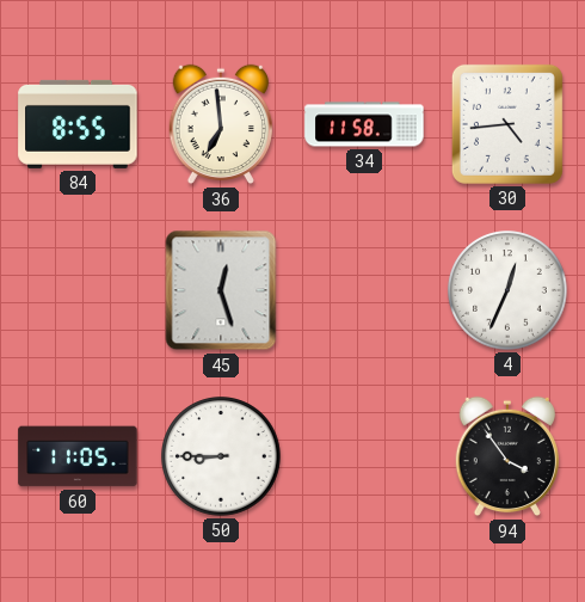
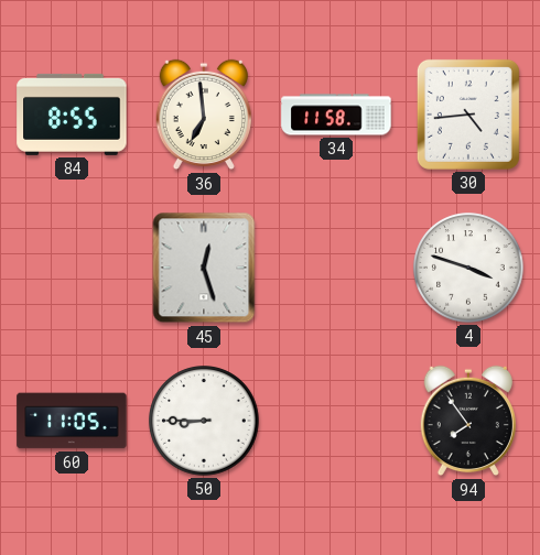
4: 12:34 -> 3:48 (468, 268)
94: 3:54 -> 7:54 (468, 421)
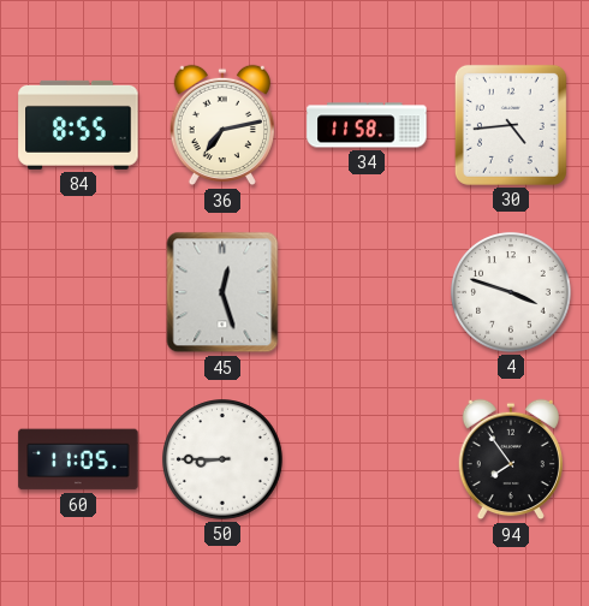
36: 6:59 -> 7:13 (222, 125)
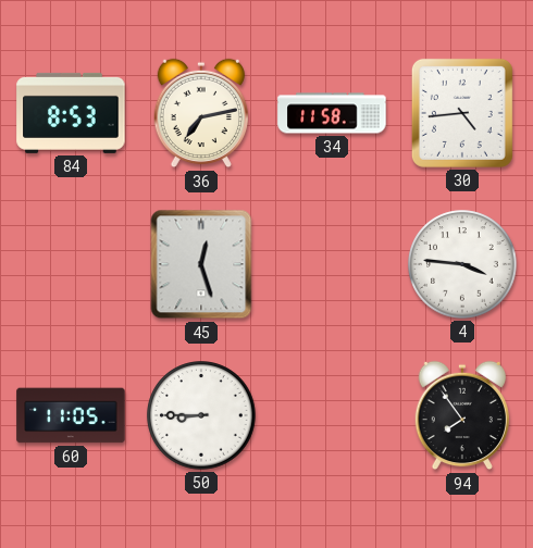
84: 8:55 -> 8:53 (71, 113)
4: 3:48 -> 3:46 (462, 264)
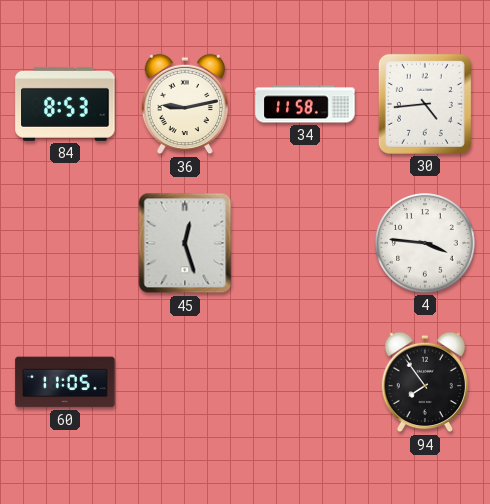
36: 7:13 -> 9:13 (185, 104)
50: 8:45 -> none (201, 415)
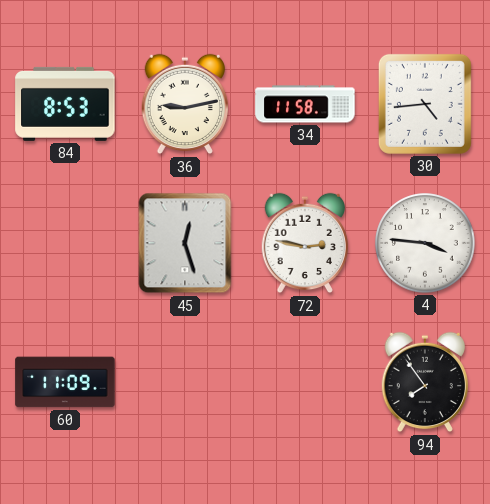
72: none -> 2:47 (305, 243)
60: 11:05 -> 11:09 (65, 382)
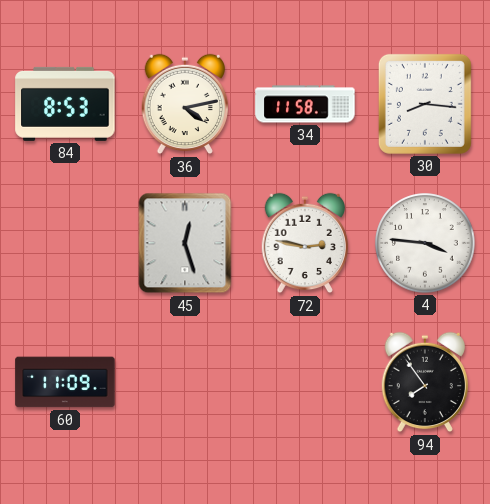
36: 9:13 -> 4:13 (185, 104)
30: 4:44 -> 8:16 (425, 104)
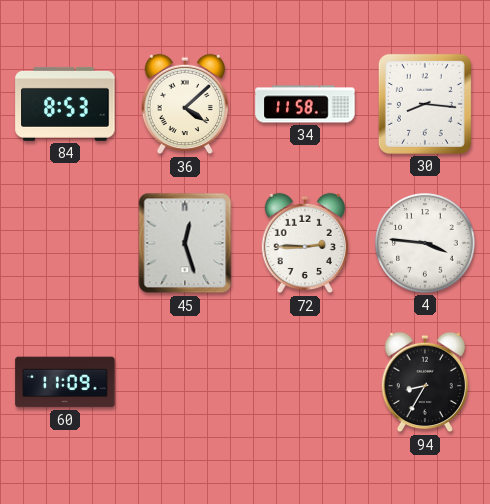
36: 4:13 -> 4:08 (185, 104)
72: 2:47 -> 2:45 (305, 243)
94: 7:54 -> 8:35 (425, 382)
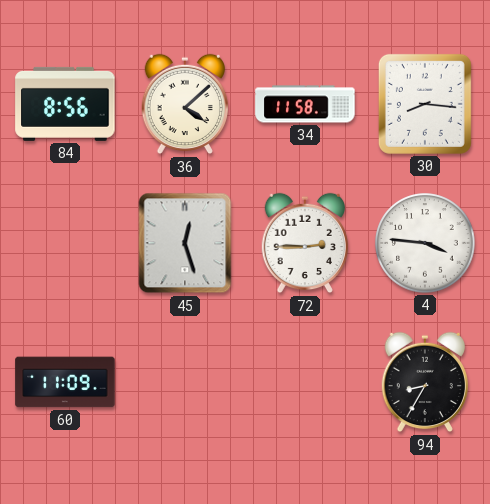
84: 8:53 -> 8:56 (65, 104)
